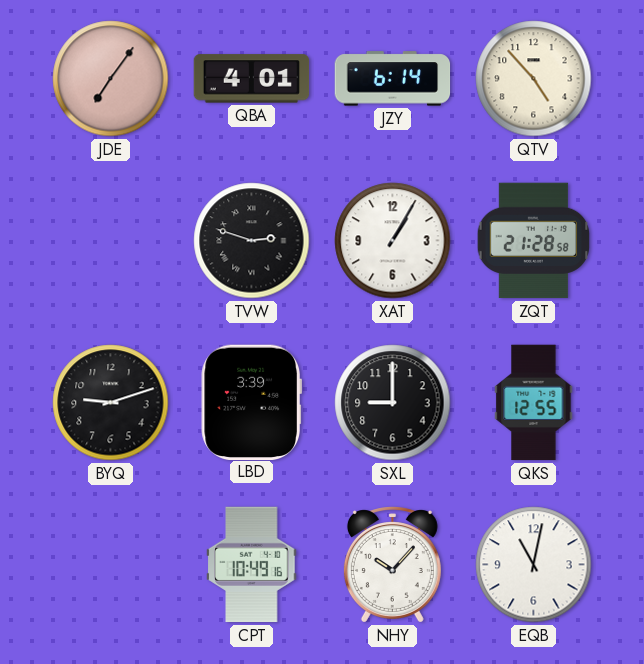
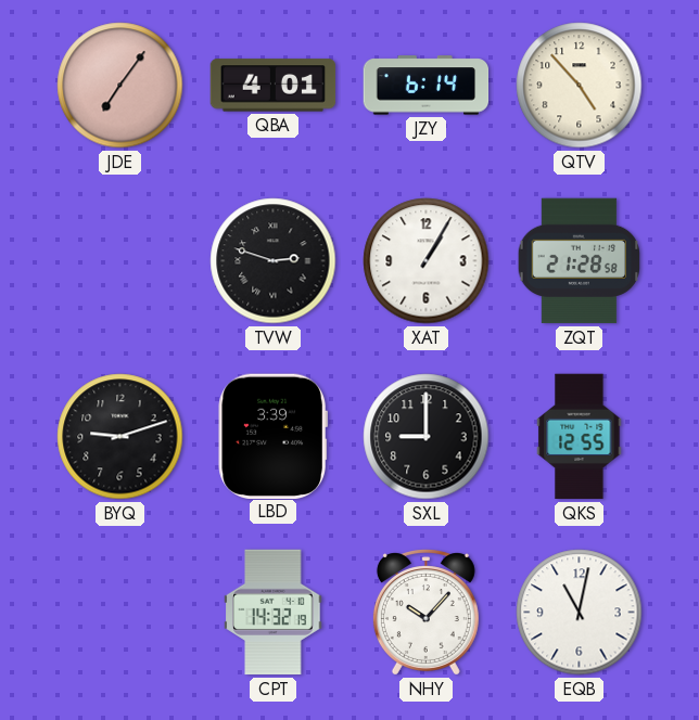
CPT: 10:49 -> 14:32 (274, 613)
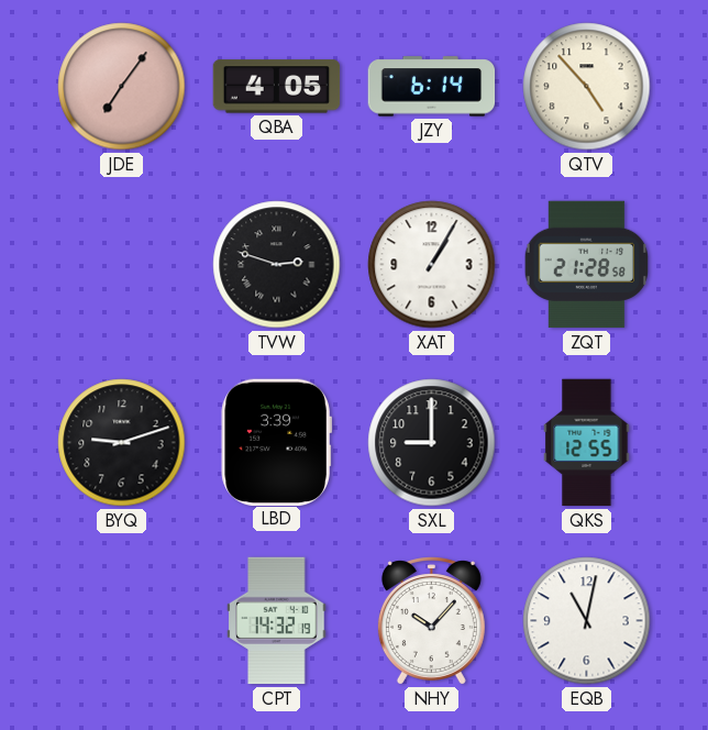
QBA: 4:01 -> 4:05 (277, 87)
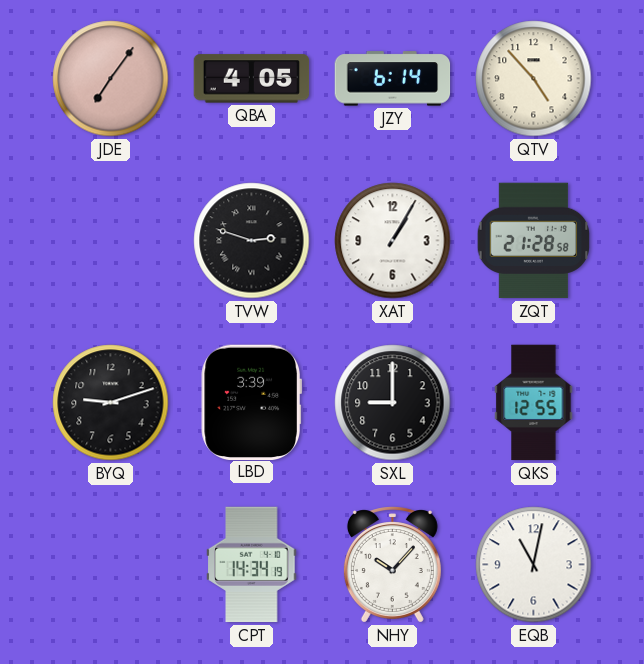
CPT: 14:32 -> 14:34 (252, 565)
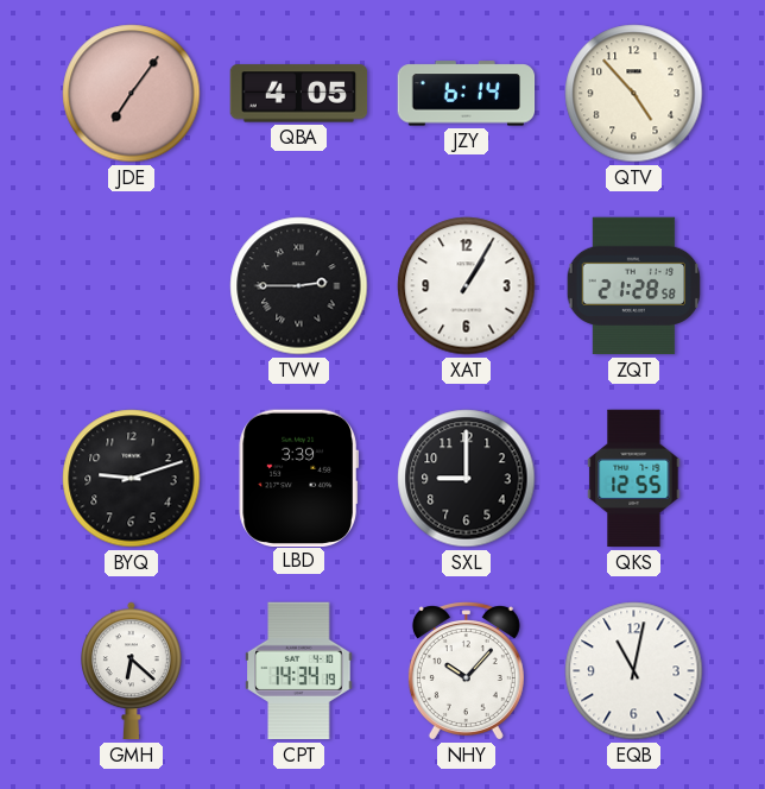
TVW: 2:48 -> 2:45 (299, 286)
GMH: none -> 6:22 (132, 671)
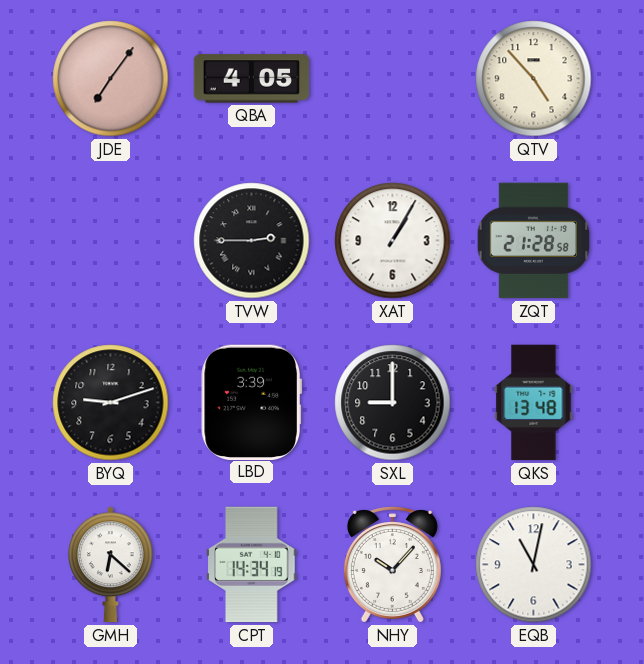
JZY: 6:14 -> none (467, 94)
QKS: 12:55 -> 13:48 (534, 403)
